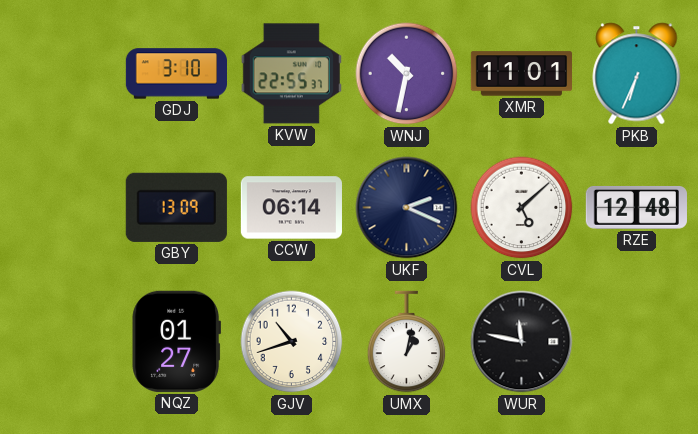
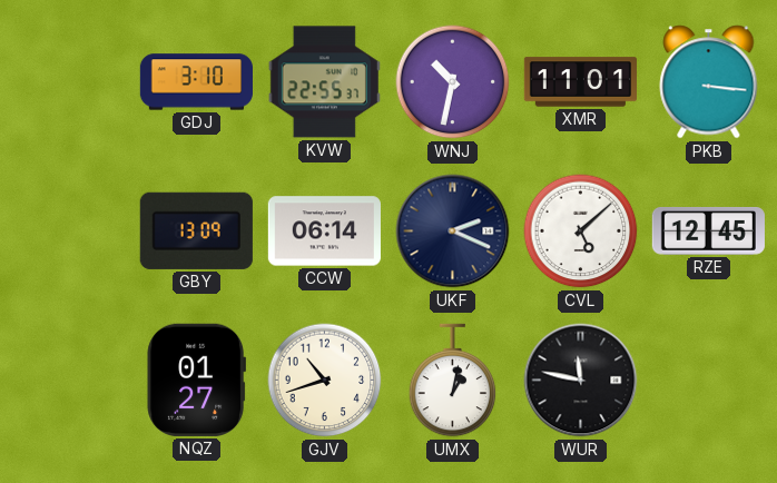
PKB: 6:34 -> 3:16 (709, 82)
RZE: 12:48 -> 12:45 (708, 231)
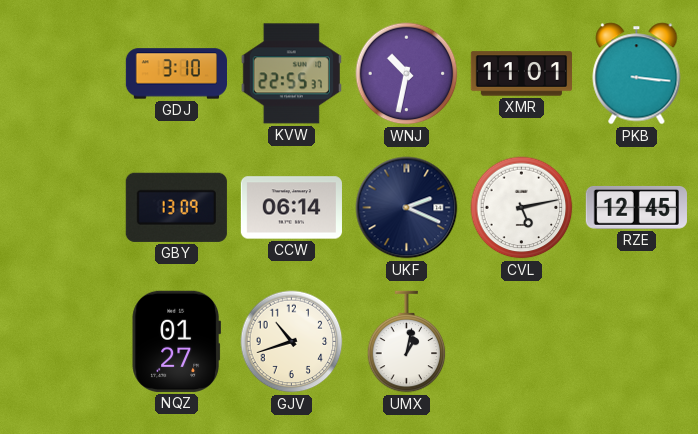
CVL: 5:08 -> 5:13 (522, 208)
WUR: 11:47 -> none (581, 381)
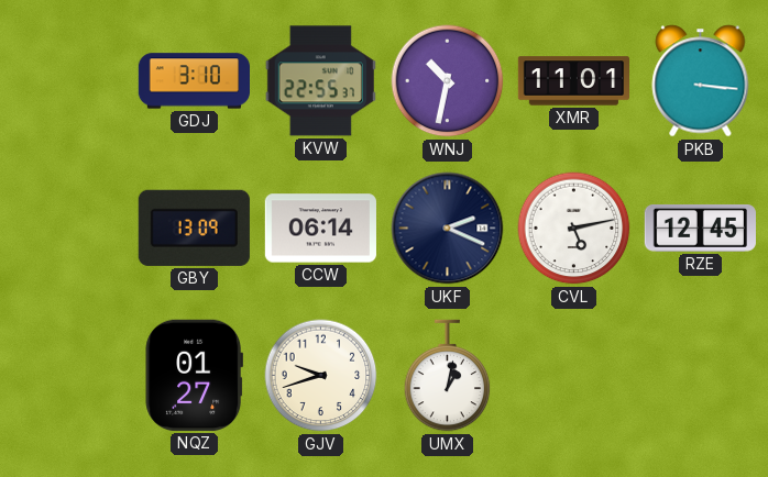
GJV: 10:42 -> 9:42 (321, 376)
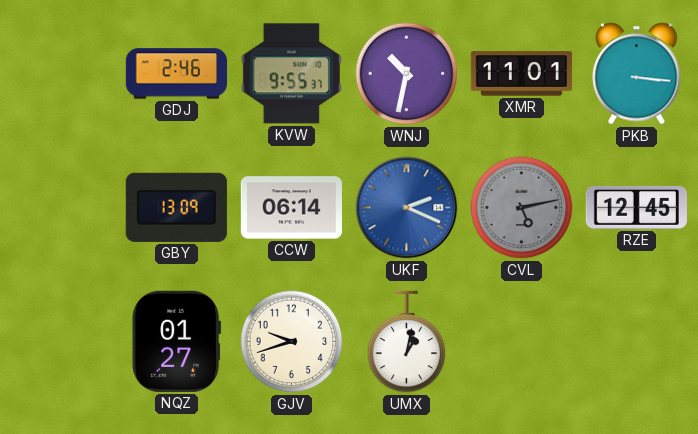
GDJ: 3:10 -> 2:46 (176, 74)
KVW: 22:55 -> 9:55 (291, 74)
UKF dial: navy -> blue (407, 208)
CVL dial: white -> grey (522, 208)
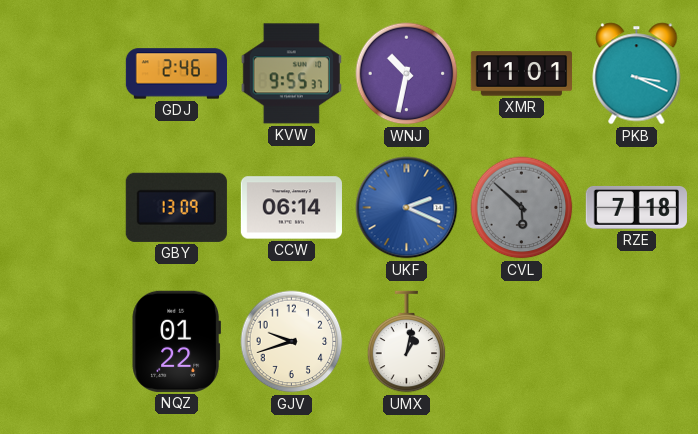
PKB: 3:16 -> 3:19 (637, 74)
CVL: 5:13 -> 5:52 (522, 208)
RZE: 12:45 -> 7:18 (636, 208)
NQZ: 01:27 -> 01:22 (176, 341)
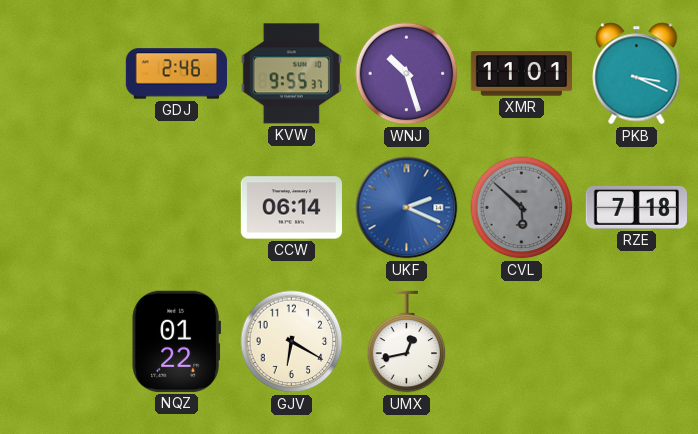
WNJ: 10:32 -> 10:27 (407, 74)
GBY: 13:09 -> none (176, 207)
GJV: 9:42 -> 6:20 (292, 342)
UMX: 1:02 -> 12:43 (407, 342)
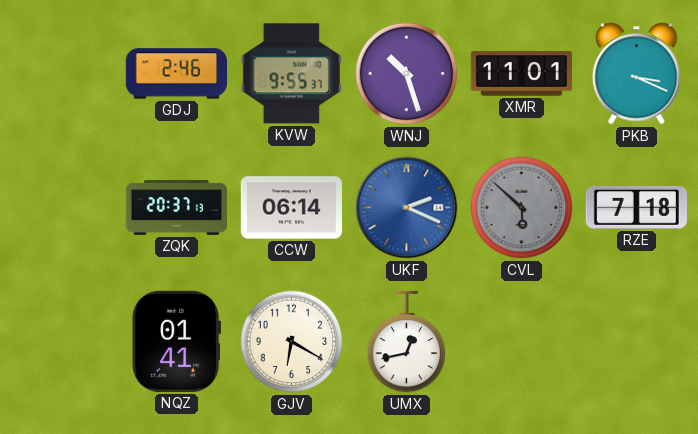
ZQK: none -> 20:37 (176, 208)
NQZ: 01:22 -> 01:41 (176, 341)
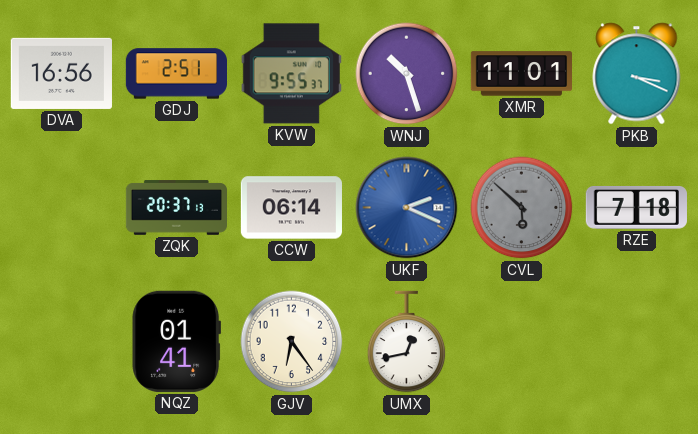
DVA: none -> 16:56 (61, 73)
GDJ: 2:46 -> 2:51 (176, 74)
GJV: 6:20 -> 6:24 (292, 342)
